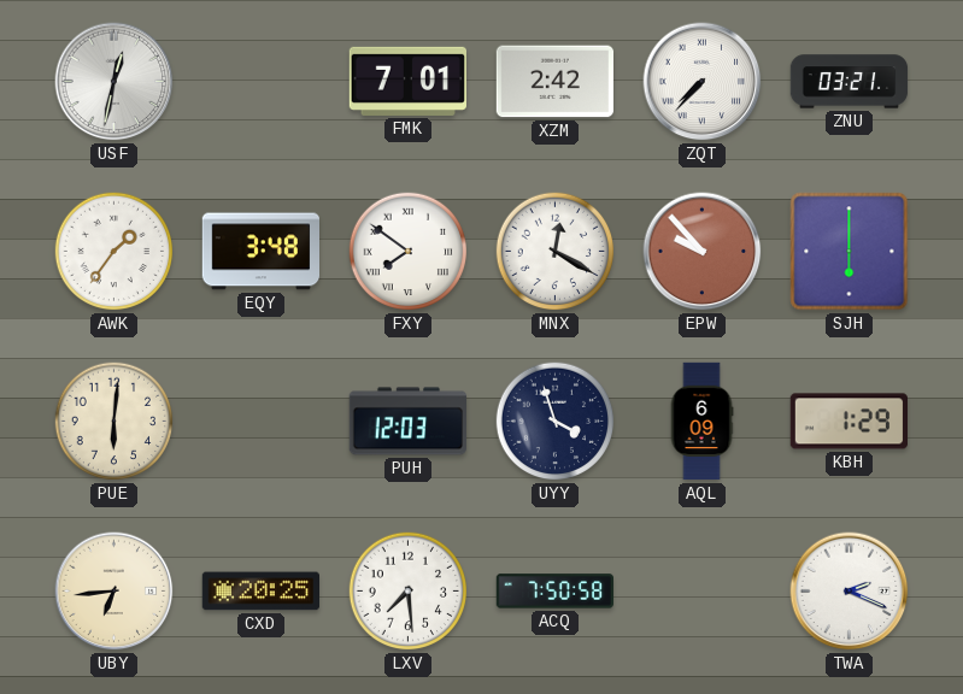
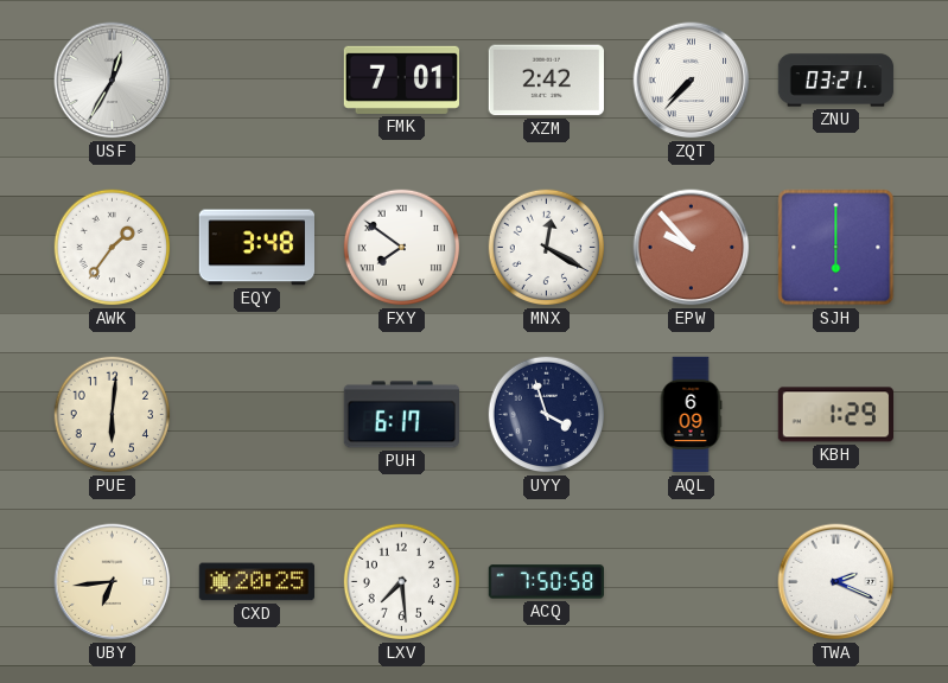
USF: 12:32 -> 12:35 (113, 81)
PUH: 12:03 -> 6:17 (401, 415)
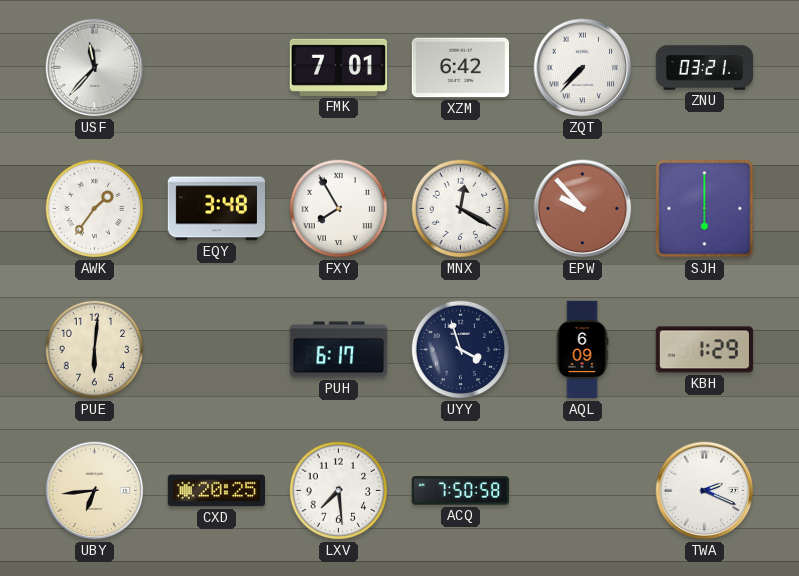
USF: 12:35 -> 11:37 (95, 68)
XZM: 2:42 -> 6:42 (460, 68)
FXY: 7:51 -> 7:55 (339, 209)
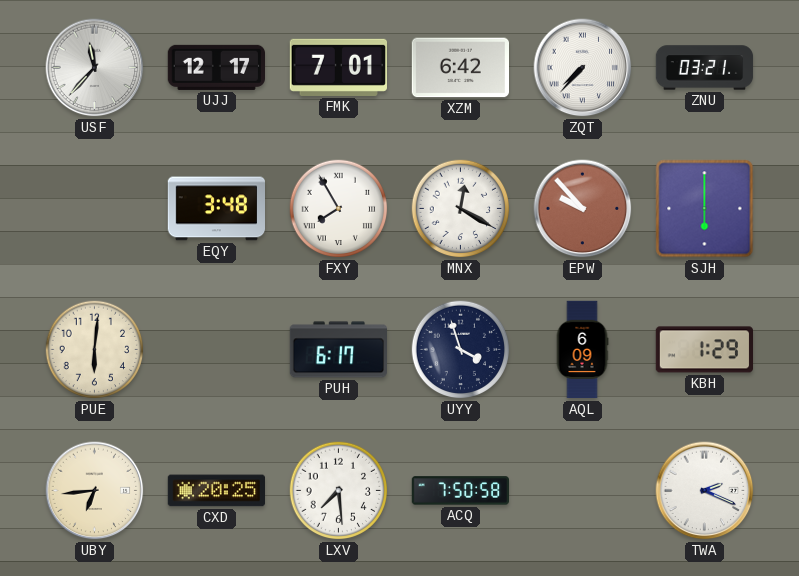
UJJ: none -> 12:17 (216, 67)
AWK: 1:36 -> none (95, 209)
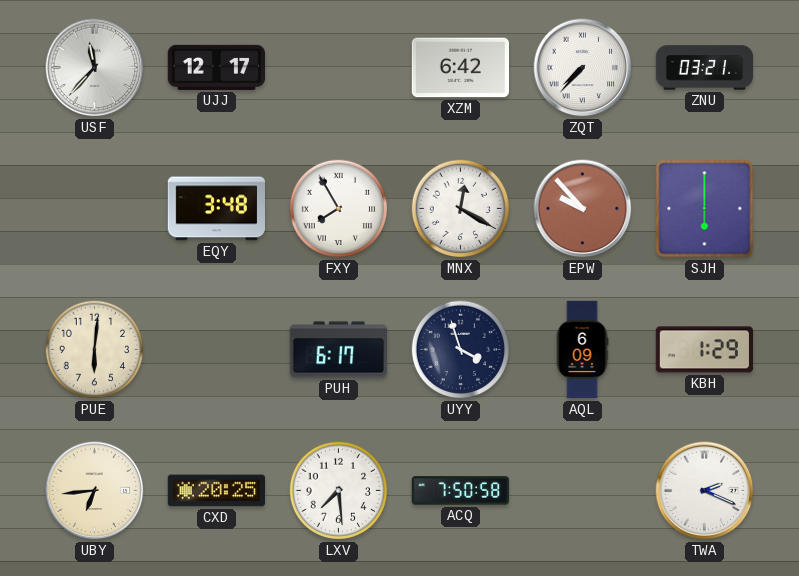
FMK: 7:01 -> none (338, 67)
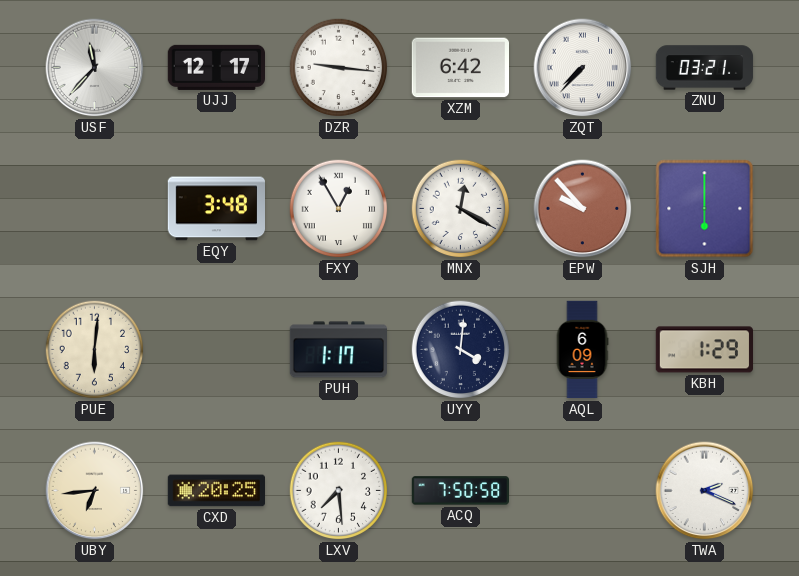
DZR: none -> 9:16 (339, 68)
FXY: 7:55 -> 12:55 (339, 209)
PUH: 6:17 -> 1:17 (338, 350)
UYY: 3:57 -> 4:01 (461, 350)
